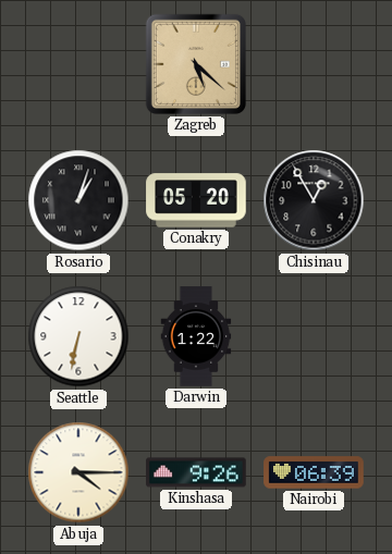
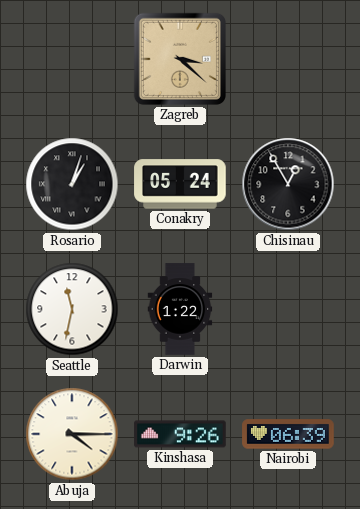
Zagreb: 5:22 -> 3:22 (180, 59)
Conakry: 05:20 -> 05:24 (180, 184)
Seattle: 6:32 -> 11:32 (72, 309)
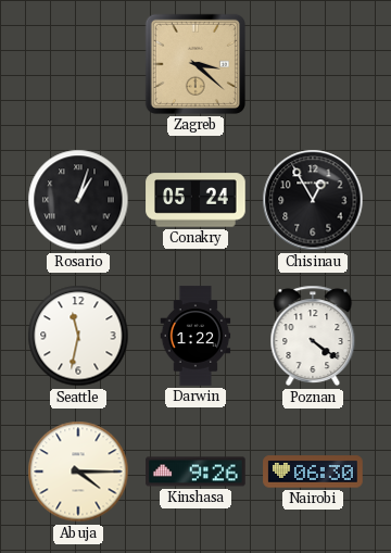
Poznan: none -> 4:21 (313, 336)
Nairobi: 06:39 -> 06:30 (313, 472)
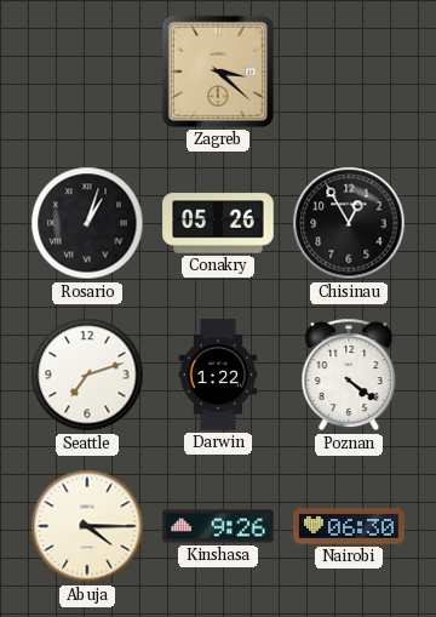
Conakry: 05:24 -> 05:26 (218, 223)
Seattle: 11:32 -> 7:12 (87, 375)
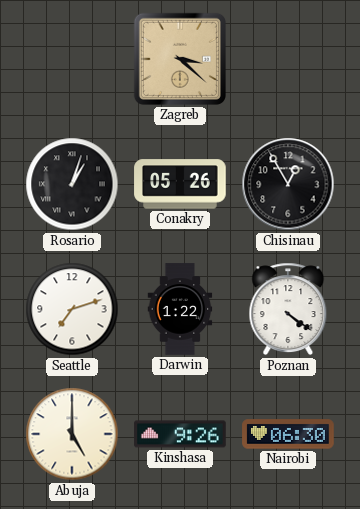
Abuja: 4:15 -> 5:00 (72, 434)
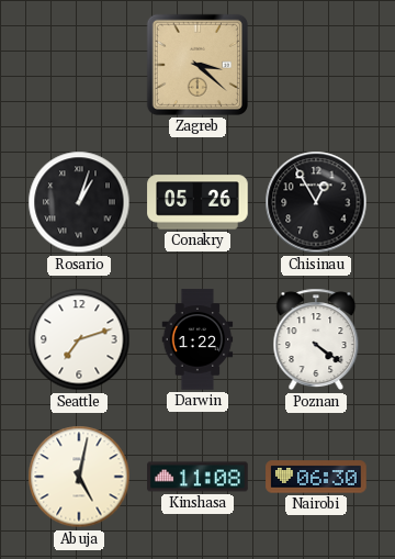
Abuja: 5:00 -> 5:02 (79, 477)
Kinshasa: 9:26 -> 11:08 (198, 477)
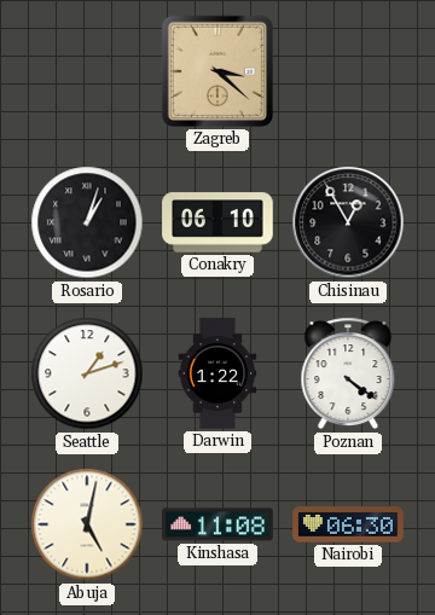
Conakry: 05:26 -> 06:10 (217, 222)
Seattle: 7:12 -> 1:12 (87, 373)
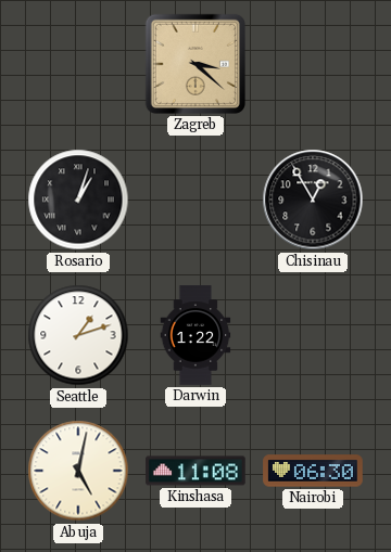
Conakry: 06:10 -> none (217, 222)
Poznan: 4:21 -> none (348, 373)
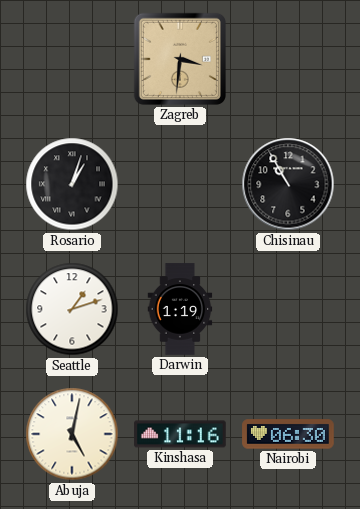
Zagreb: 3:22 -> 3:31 (180, 59)
Chisinau: 12:55 -> 10:55 (288, 184)
Darwin: 1:22 -> 1:19 (180, 309)
Kinshasa: 11:08 -> 11:16 (180, 434)
